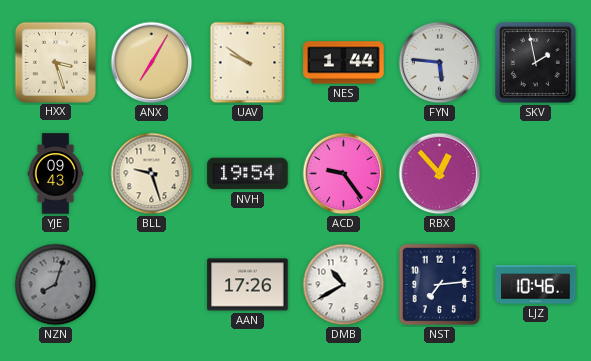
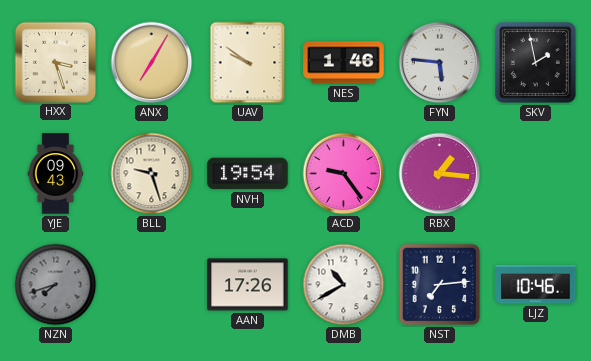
NES: 1:44 -> 1:46 (344, 63)
RBX: 12:53 -> 1:16 (440, 174)
NZN: 8:03 -> 7:42 (56, 285)
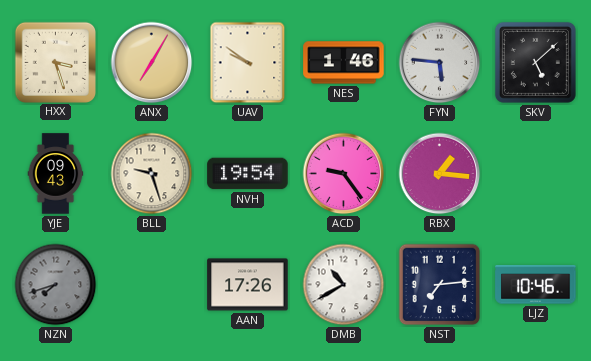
SKV: 1:58 -> 5:08 (535, 62)
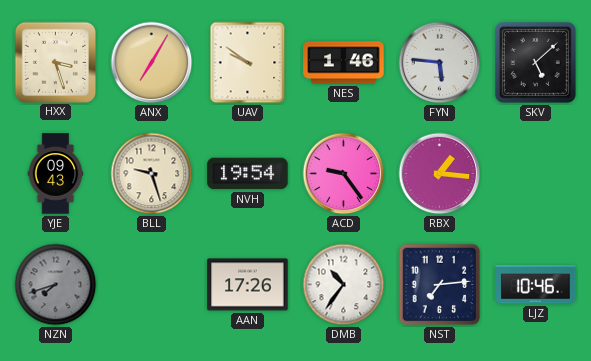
DMB: 10:40 -> 10:36 (344, 285)
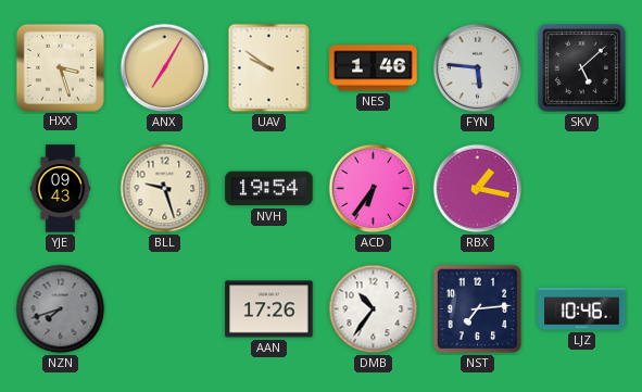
ACD: 9:24 -> 6:36 (374, 189)
RBX: 1:16 -> 1:17 (478, 189)
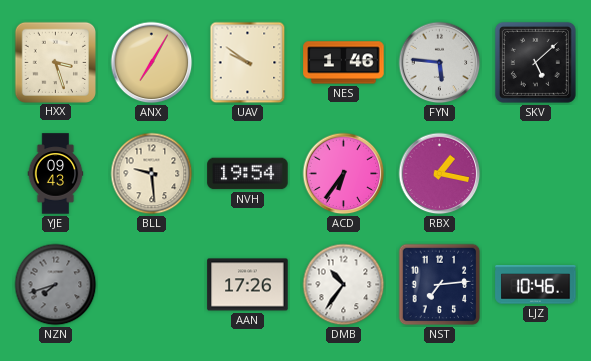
BLL: 9:27 -> 9:29 (152, 174)
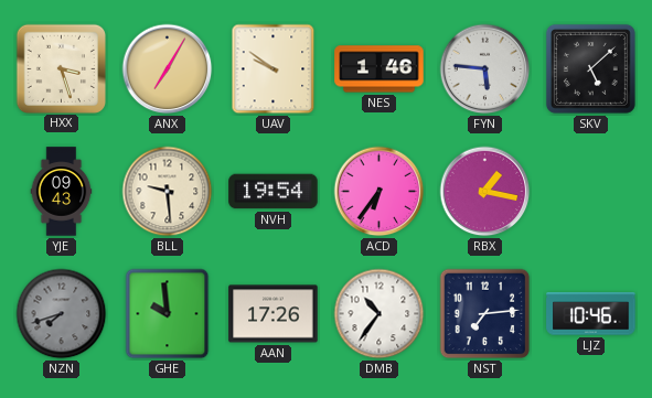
GHE: none -> 9:59 (168, 314)
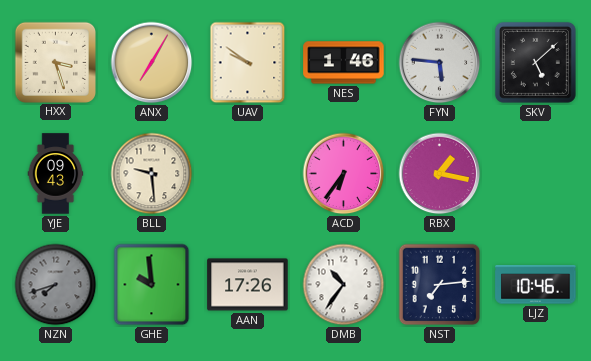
NVH: 19:54 -> none (274, 192)
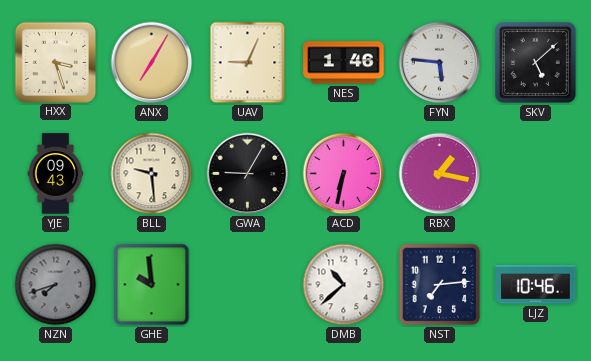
UAV: 9:51 -> 9:04 (248, 63)
GWA: none -> 9:05 (248, 174)
ACD: 6:36 -> 6:32 (344, 174)
AAN: 17:26 -> none (248, 285)
DMB: 10:36 -> 10:38 (344, 285)
